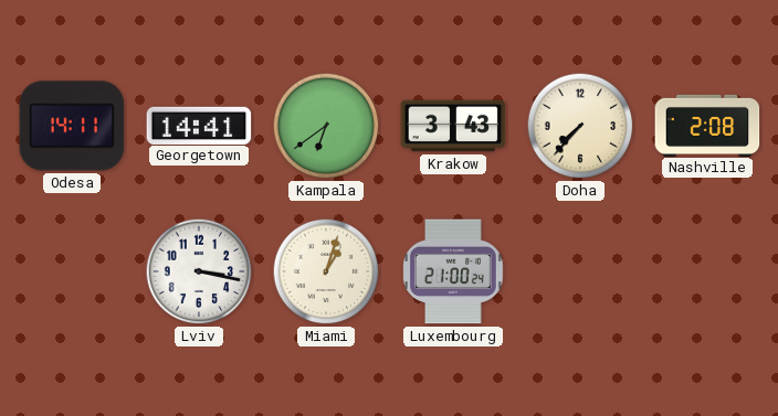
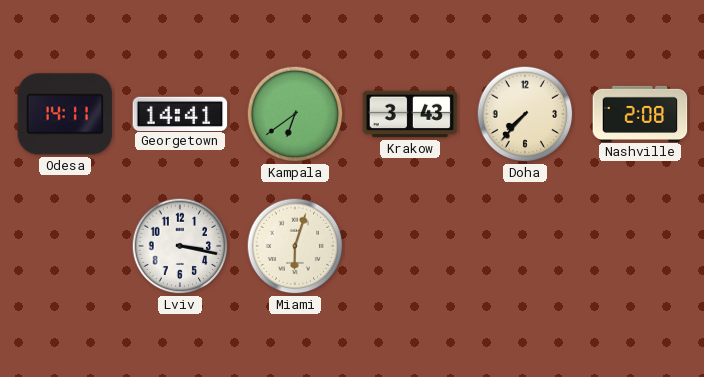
Miami: 1:03 -> 6:03 (295, 246)
Luxembourg: 21:00 -> none (454, 271)
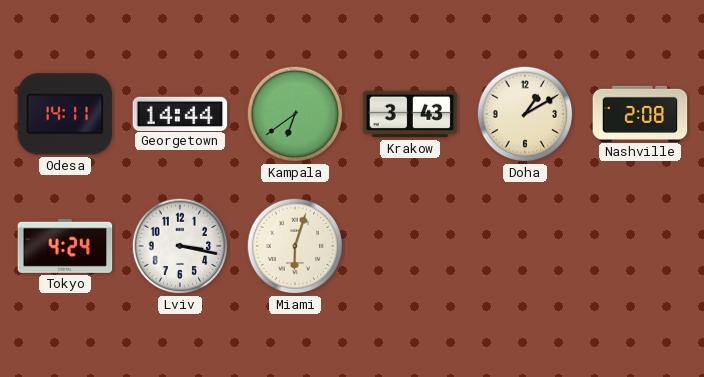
Georgetown: 14:41 -> 14:44 (180, 113)
Doha: 7:37 -> 1:10 (525, 114)
Tokyo: none -> 4:24 (65, 246)
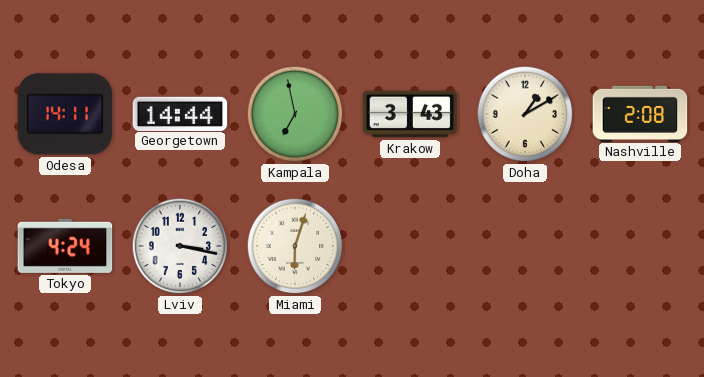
Kampala: 6:39 -> 6:58 (295, 114)
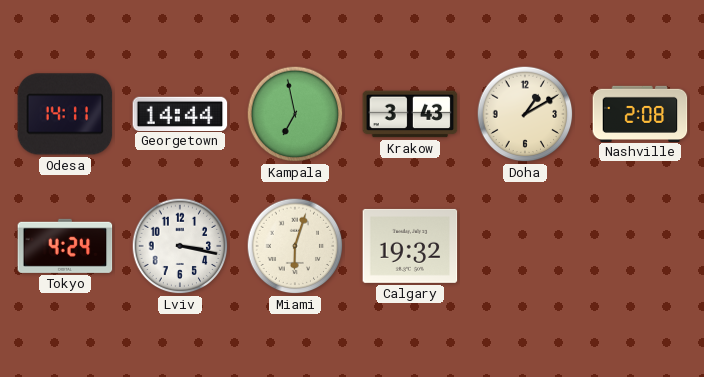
Calgary: none -> 19:32 (410, 246)
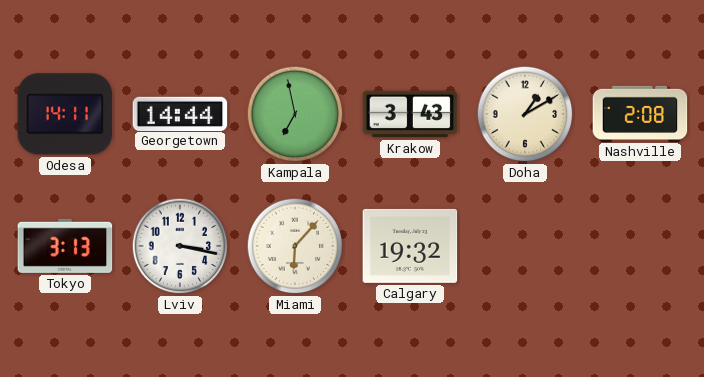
Tokyo: 4:24 -> 3:13 (65, 246)
Miami: 6:03 -> 6:07 (295, 246)
